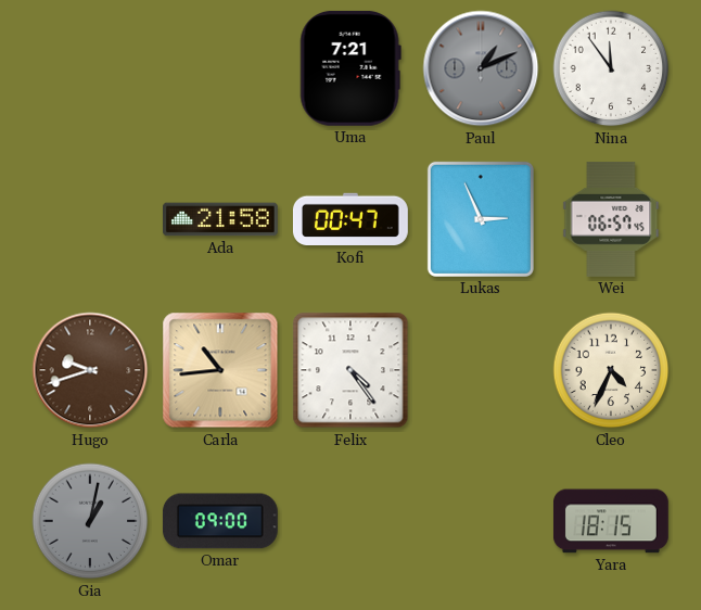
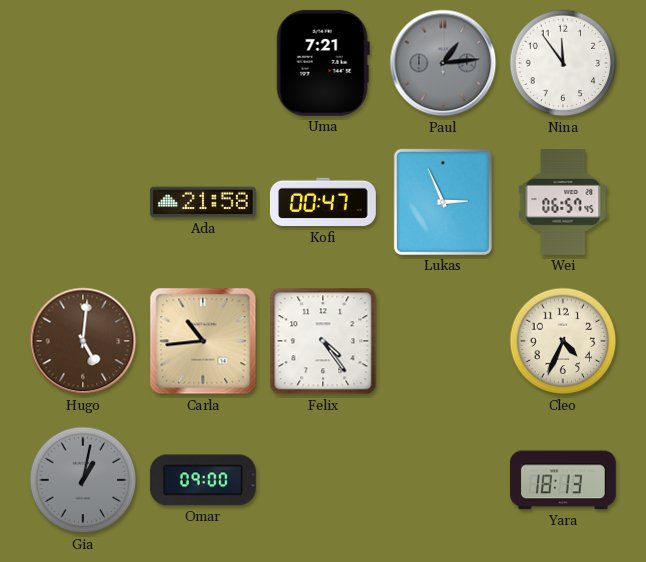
Paul: 1:11 -> 1:14 (443, 63)
Hugo: 9:42 -> 5:01 (83, 341)
Yara: 18:15 -> 18:13 (563, 480)
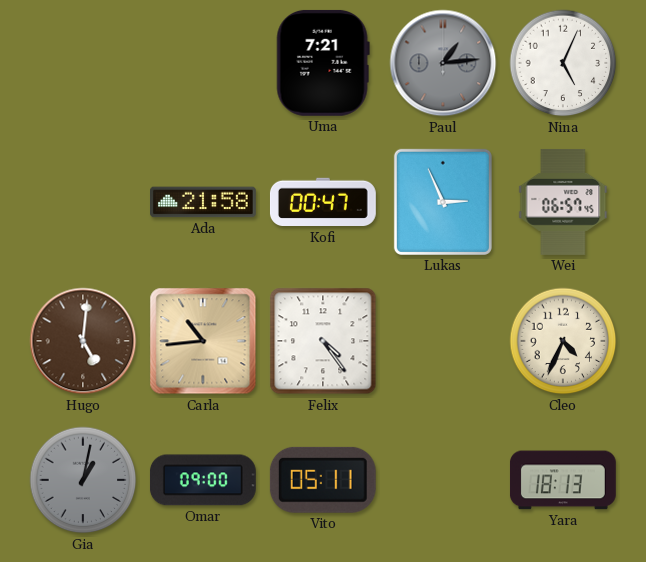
Nina: 11:54 -> 5:04 (563, 63)
Vito: none -> 05:11 (323, 480)
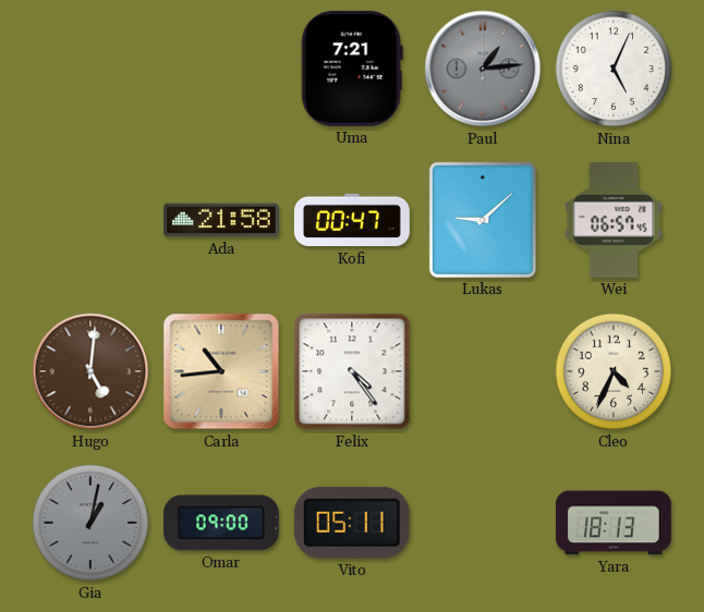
Lukas: 2:56 -> 9:08 (483, 220)
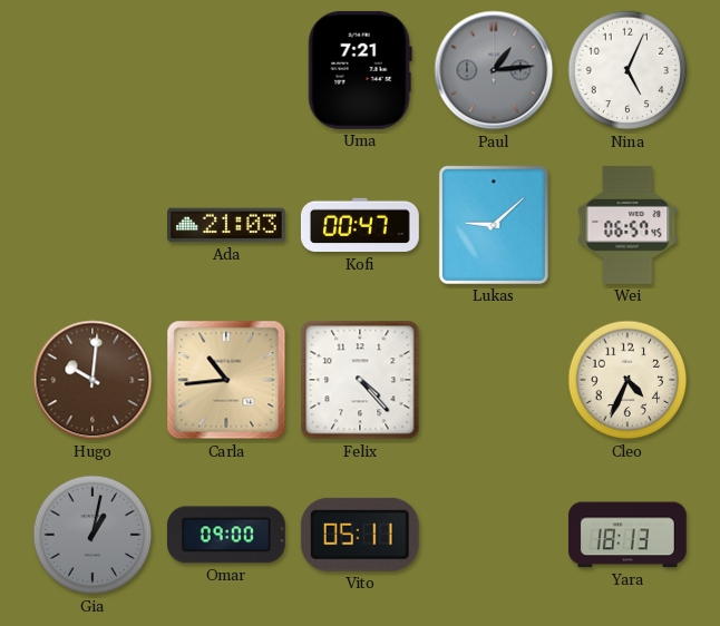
Ada: 21:58 -> 21:03 (227, 225)
Hugo: 5:01 -> 10:01 (93, 380)
Felix: 4:24 -> 4:23 (360, 380)
